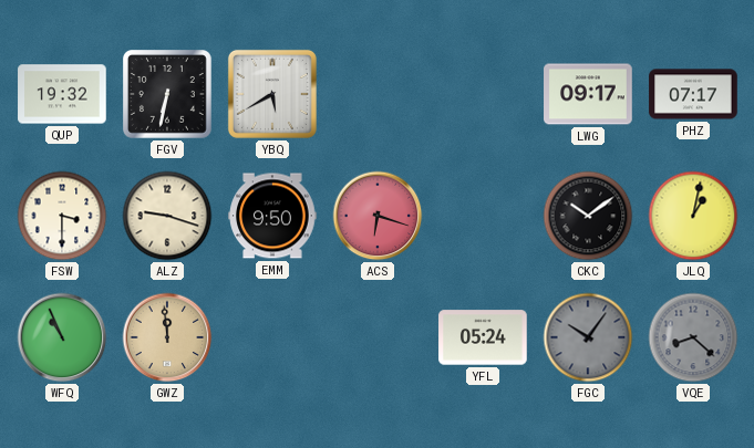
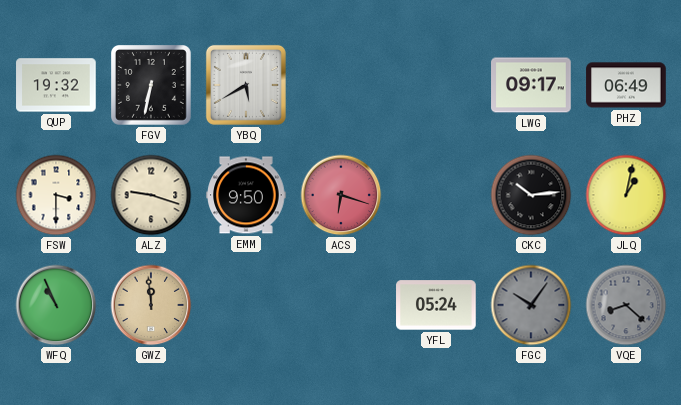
PHZ: 07:17 -> 06:49 (626, 85)
CKC: 10:09 -> 10:14 (531, 195)
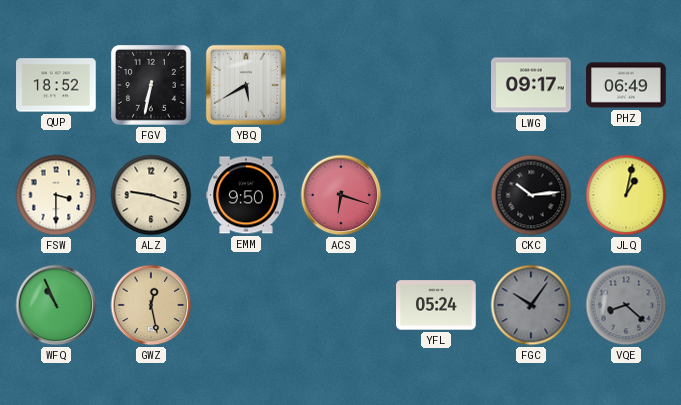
QUP: 19:32 -> 18:52 (56, 85)
GWZ: 11:59 -> 12:28 (151, 305)
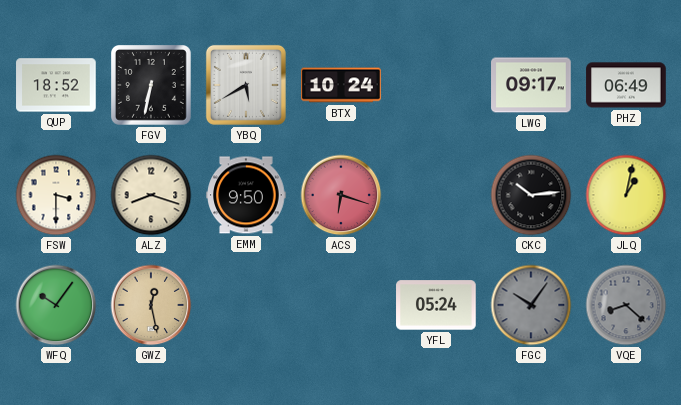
BTX: none -> 10:24 (341, 85)
ALZ: 9:18 -> 8:18 (151, 195)
WFQ: 10:56 -> 10:06 (56, 305)
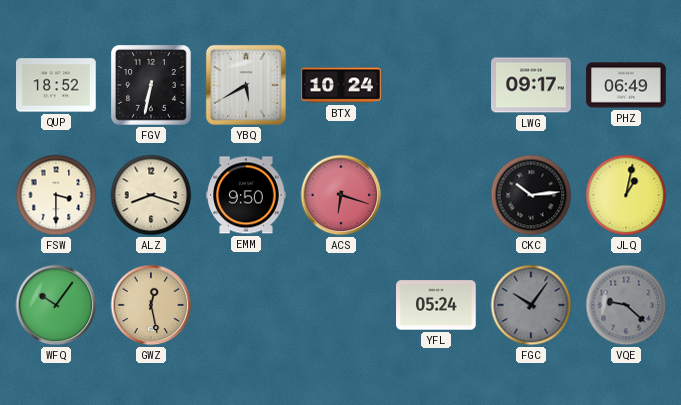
VQE: 8:22 -> 9:22 (626, 305)
